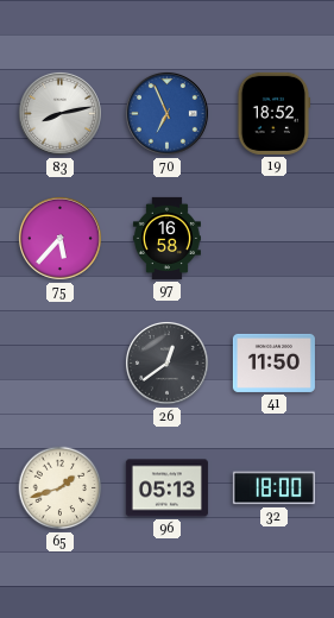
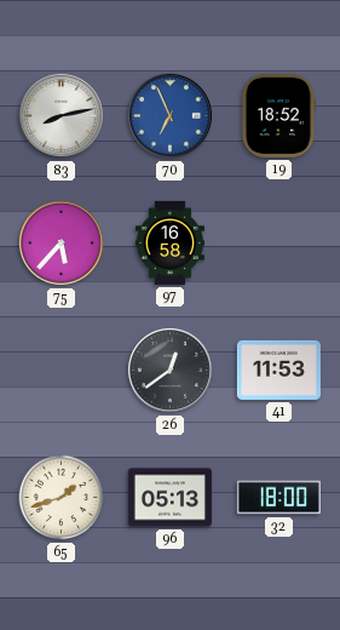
41: 11:50 -> 11:53 (278, 370)
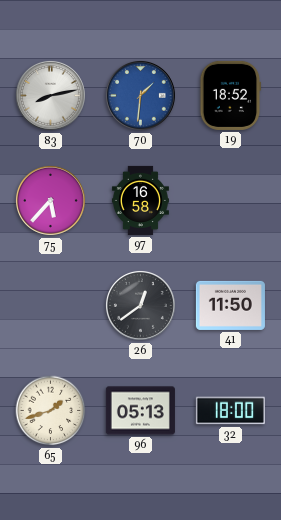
70: 6:56 -> 1:31 (140, 95)
41: 11:53 -> 11:50 (230, 305)
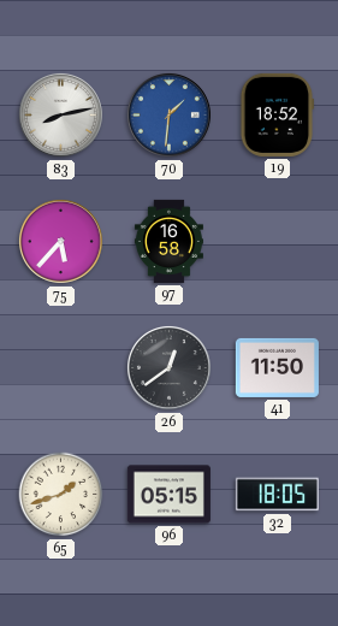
96: 05:13 -> 05:15 (168, 495)
32: 18:00 -> 18:05 (277, 495)
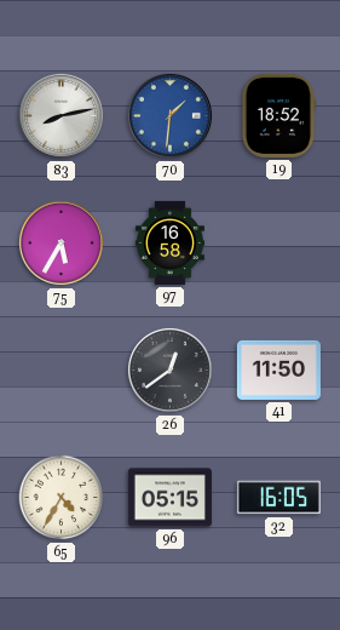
75: 5:37 -> 5:35 (60, 242)
65: 1:42 -> 4:35 (62, 498)
32: 18:05 -> 16:05 (278, 498)
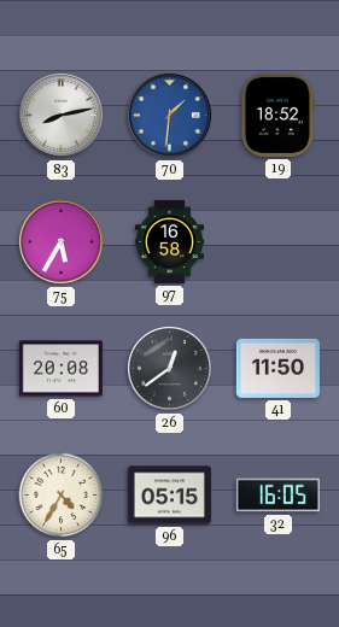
60: none -> 20:08 (60, 369)
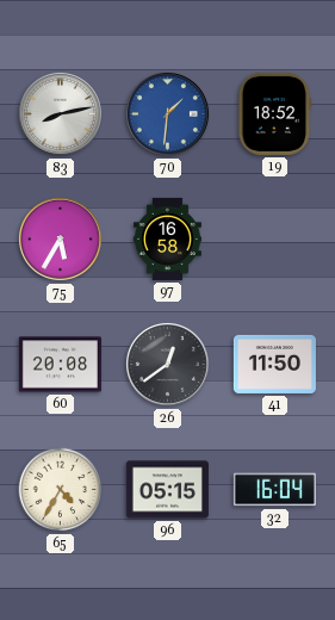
32: 16:05 -> 16:04 (274, 490)
